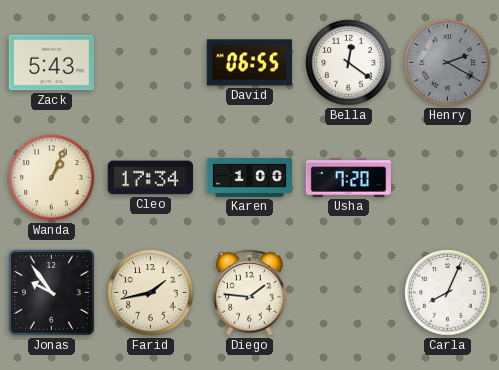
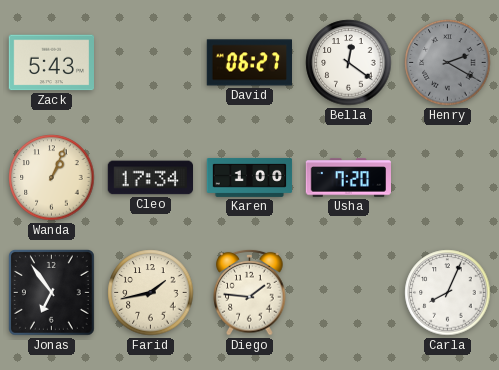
David: 06:55 -> 06:27 (249, 63)
Jonas: 9:54 -> 6:54 (51, 292)
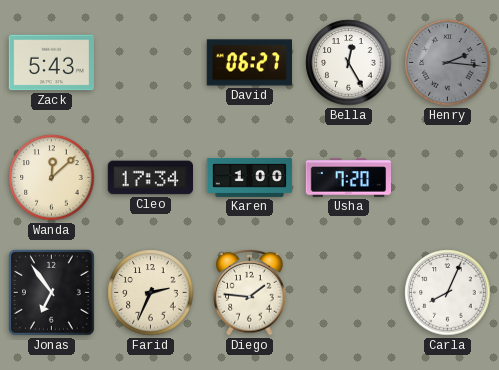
Bella: 12:21 -> 12:25 (349, 63)
Henry: 2:20 -> 2:16 (448, 63)
Wanda: 1:04 -> 12:08 (52, 178)
Farid: 1:43 -> 2:34 (151, 293)
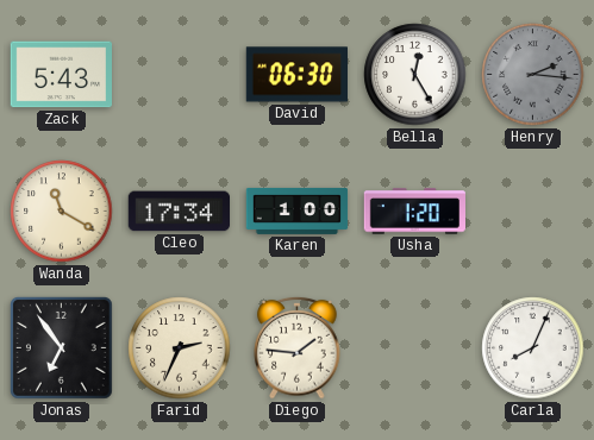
David: 06:27 -> 06:30 (296, 75)
Wanda: 12:08 -> 11:20 (62, 212)
Usha: 7:20 -> 1:20 (414, 212)
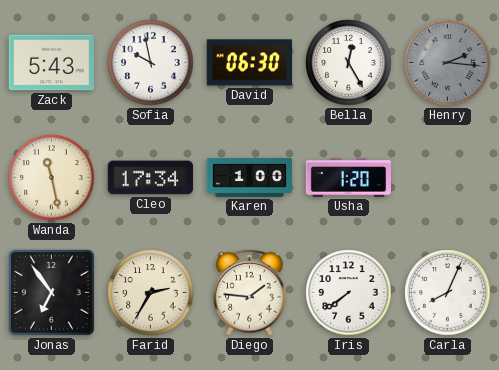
Sofia: none -> 9:58 (151, 63)
Wanda: 11:20 -> 11:28 (52, 178)
Farid: 2:34 -> 2:35 (151, 293)
Iris: none -> 7:39 (349, 293)
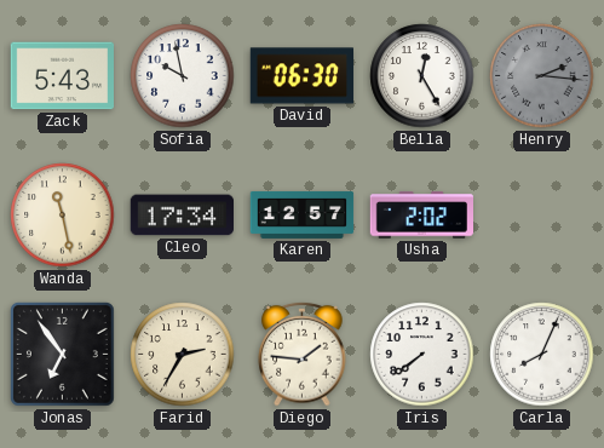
Karen: 1:00 -> 12:57 (303, 214)
Usha: 1:20 -> 2:02 (421, 216)
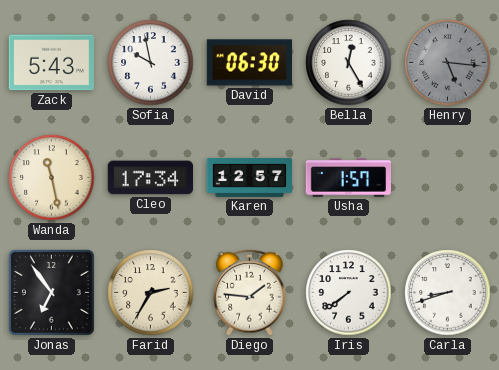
Henry: 2:16 -> 5:16 (448, 63)
Usha: 2:02 -> 1:57 (348, 178)
Carla: 8:04 -> 8:42 (448, 293)
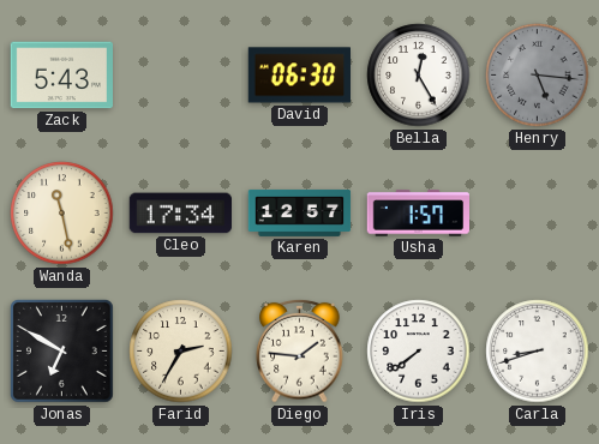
Sofia: 9:58 -> none (151, 63)
Jonas: 6:54 -> 6:50 (61, 350)
